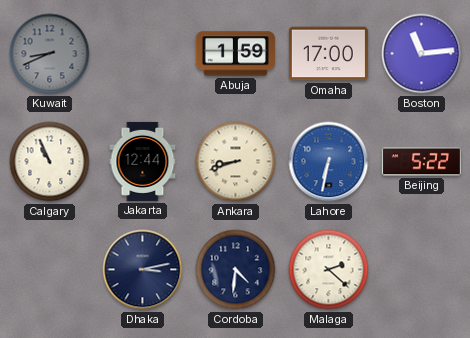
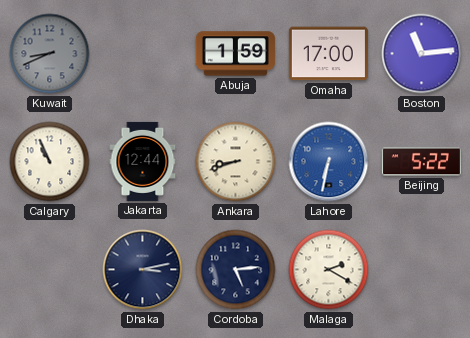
Cordoba: 4:31 -> 5:14 (236, 270)
Malaga: 2:22 -> 2:20 (329, 270)
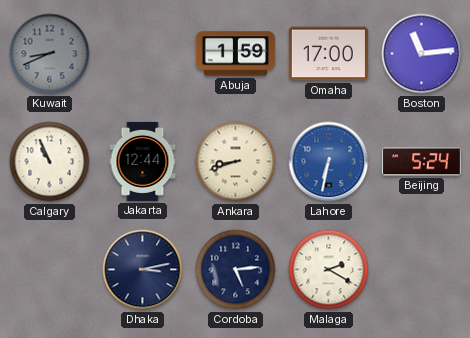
Beijing: 5:22 -> 5:24 (421, 162)
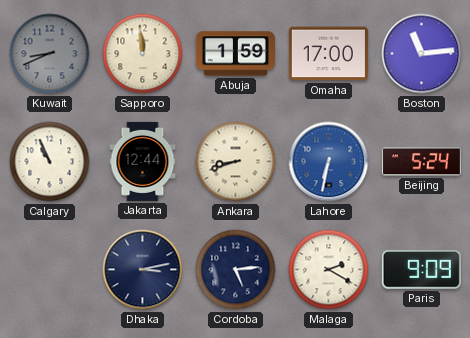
Sapporo: none -> 11:59 (143, 54)
Paris: none -> 9:09 (421, 270)
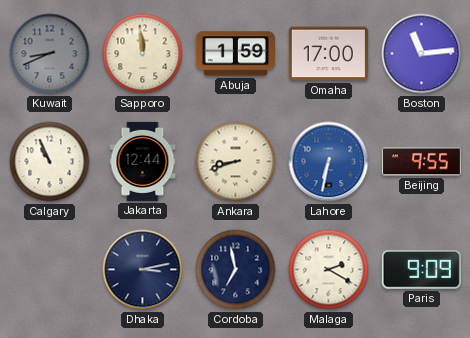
Beijing: 5:24 -> 9:55 (421, 162)
Cordoba: 5:14 -> 6:58 (236, 270)
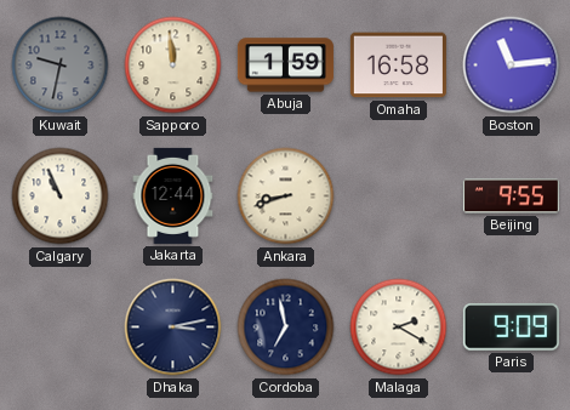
Kuwait: 8:41 -> 9:32 (61, 66)
Omaha: 17:00 -> 16:58 (398, 66)
Lahore: 6:32 -> none (329, 162)
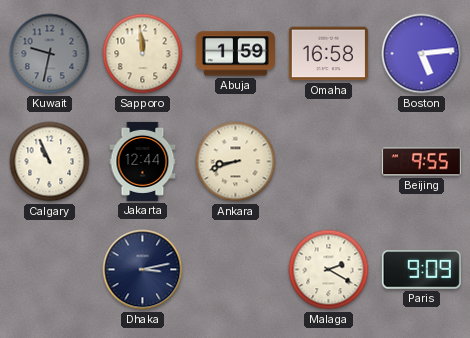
Boston: 11:14 -> 5:14 (422, 54)
Cordoba: 6:58 -> none (286, 328)
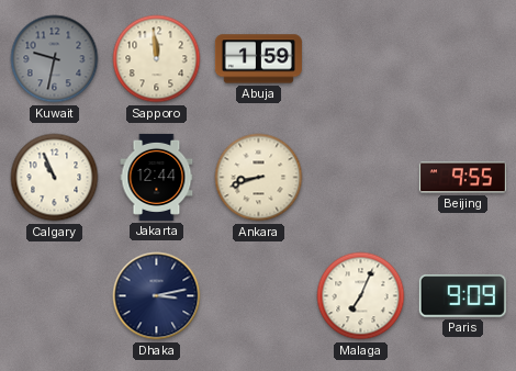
Omaha: 16:58 -> none (328, 54)
Boston: 5:14 -> none (422, 54)
Malaga: 2:20 -> 7:04 (361, 296)
